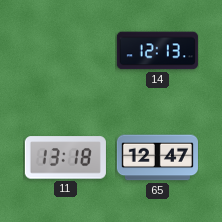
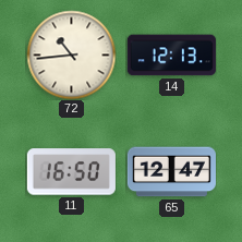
72: none -> 10:44 (71, 55)
11: 13:18 -> 16:50 (71, 172)
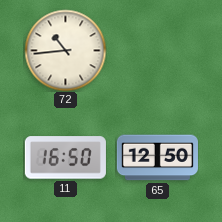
14: 12:13 -> none (171, 56)
65: 12:47 -> 12:50 (157, 158)
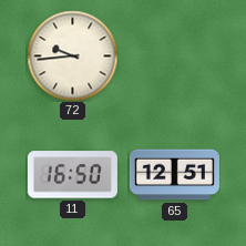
72: 10:44 -> 9:44 (72, 55)
65: 12:50 -> 12:51 (174, 175)
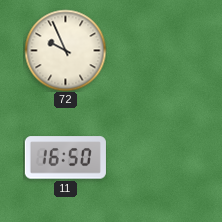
72: 9:44 -> 9:56 (65, 50)
65: 12:51 -> none (174, 175)
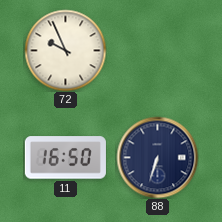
88: none -> 6:33 (157, 157)
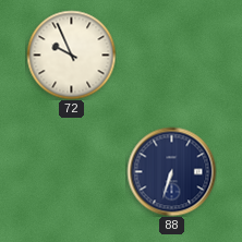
11: 16:50 -> none (65, 158)
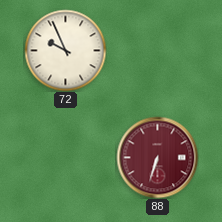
88 dial: navy -> burgundy (157, 157)
